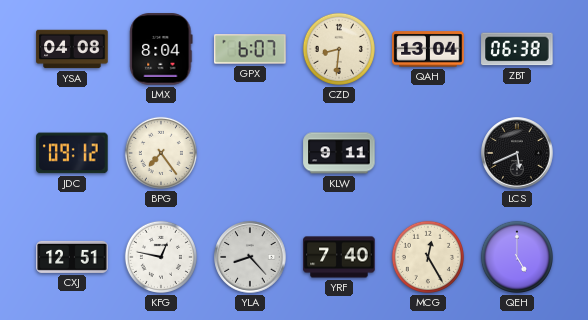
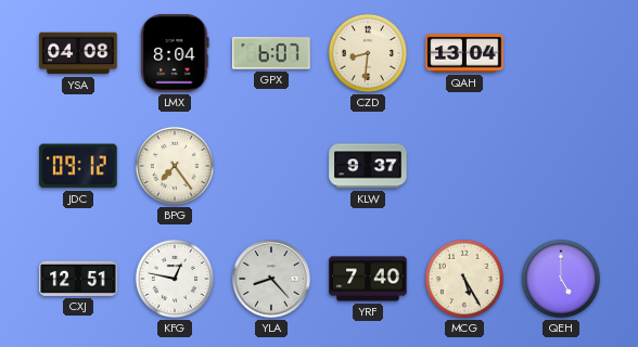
ZBT: 06:38 -> none (517, 49)
KLW: 9:11 -> 9:37 (368, 166)
LCS: 5:41 -> none (517, 153)
MCG: 12:25 -> 5:25 (464, 279)
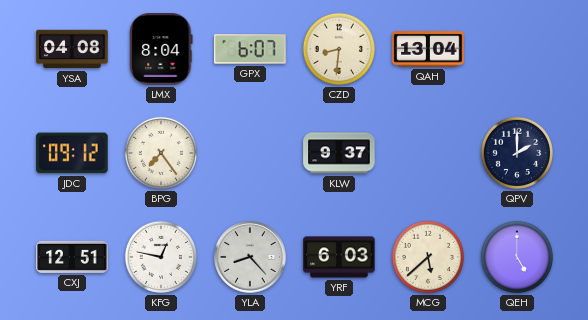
QPV: none -> 2:00 (517, 153)
YRF: 7:40 -> 6:03 (339, 257)
MCG: 5:25 -> 5:38 (428, 257)
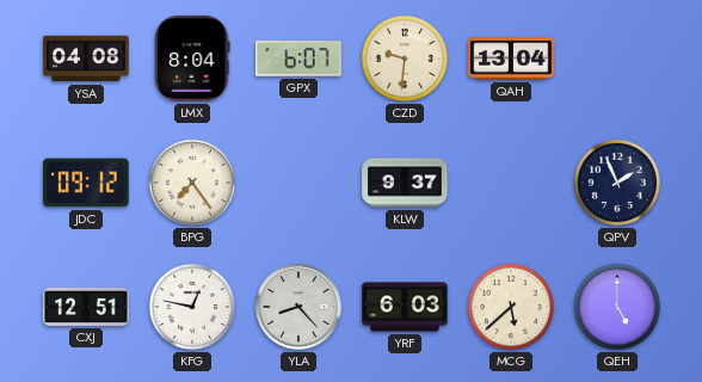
CZD: 8:31 -> 9:31 (405, 58)
QPV: 2:00 -> 1:56 (617, 183)
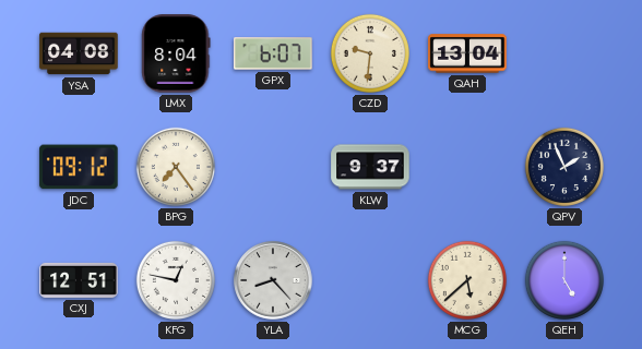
YRF: 6:03 -> none (405, 307)
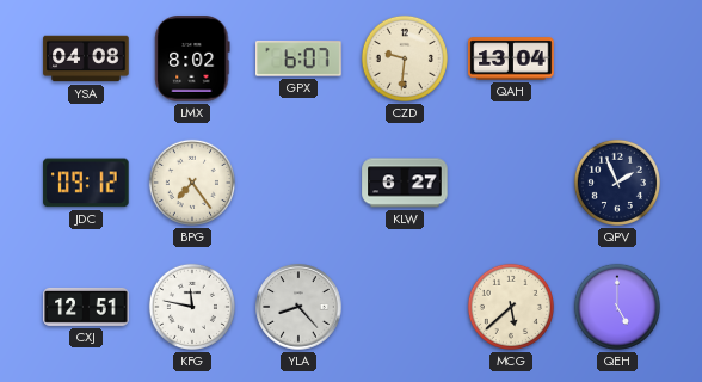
LMX: 8:04 -> 8:02 (192, 58)
KLW: 9:37 -> 6:27 (405, 183)
KFG: 12:47 -> 11:47 (192, 307)
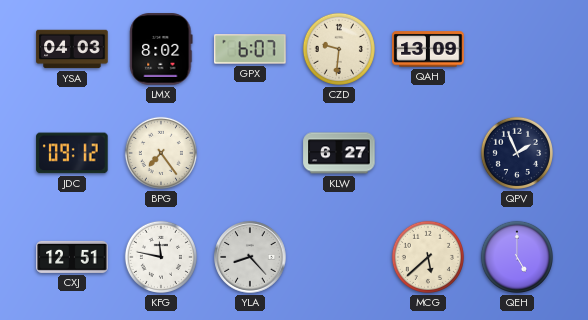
YSA: 04:08 -> 04:03 (72, 49)
QAH: 13:04 -> 13:09 (428, 49)
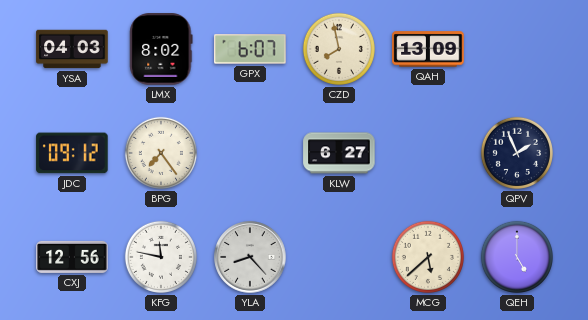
CZD: 9:31 -> 7:58 (339, 49)
CXJ: 12:51 -> 12:56 (72, 257)
